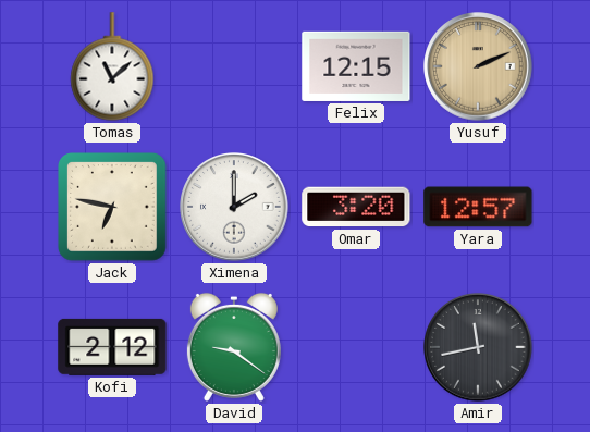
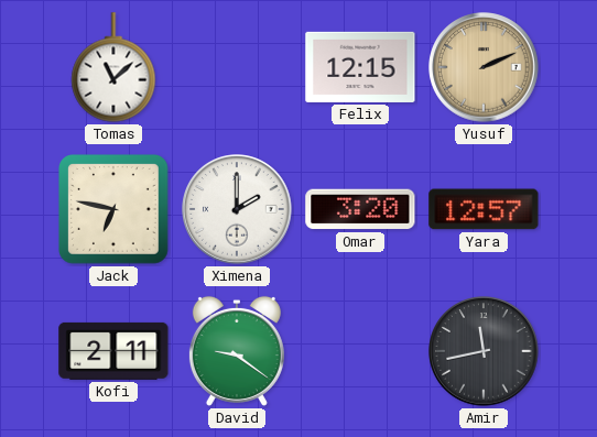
Kofi: 2:12 -> 2:11 (113, 351)
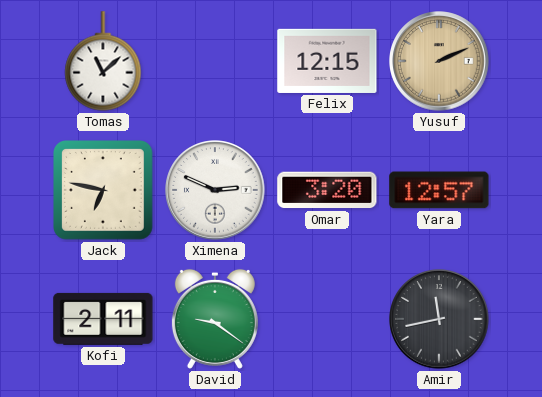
Ximena: 2:00 -> 2:49 (215, 190)
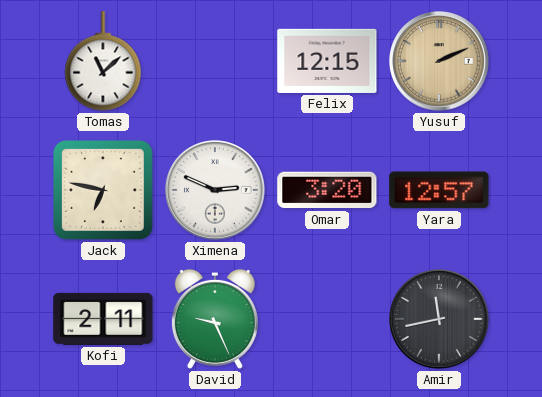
David: 9:21 -> 9:26 (215, 319)
